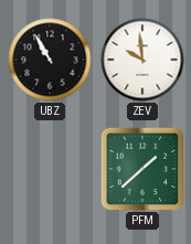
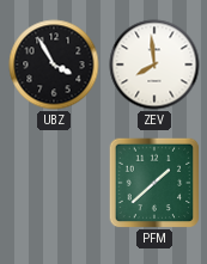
UBZ: 10:55 -> 3:55 (54, 65)
ZEV: 9:59 -> 7:59 (154, 65)
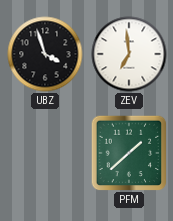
UBZ: 3:55 -> 3:57 (45, 54)
ZEV: 7:59 -> 6:59 (129, 54)
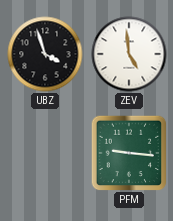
ZEV: 6:59 -> 4:59 (129, 54)
PFM: 1:38 -> 9:16 (129, 153)
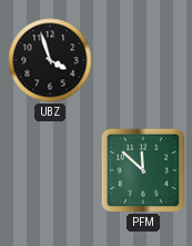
ZEV: 4:59 -> none (129, 54)
PFM: 9:16 -> 11:52 (143, 170)
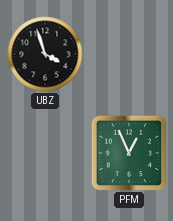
PFM: 11:52 -> 12:56 (129, 153)
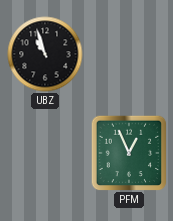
UBZ: 3:57 -> 10:57 (45, 54)
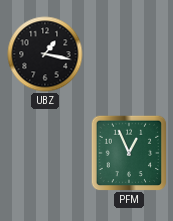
UBZ: 10:57 -> 1:17 (45, 54)
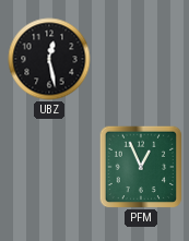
UBZ: 1:17 -> 12:28 (49, 59)
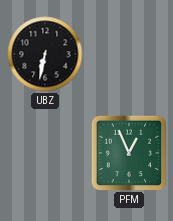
UBZ: 12:28 -> 6:32 (45, 54)
